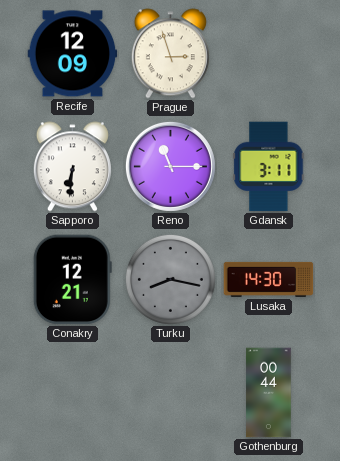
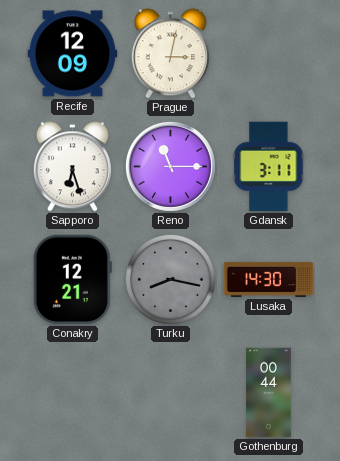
Prague: 2:57 -> 3:02 (170, 54)
Sapporo: 6:31 -> 6:27 (72, 167)
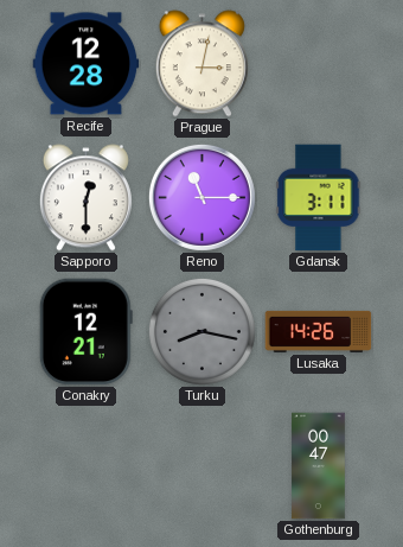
Recife: 12:09 -> 12:28 (87, 64)
Sapporo: 6:27 -> 12:30 (85, 198)
Lusaka: 14:30 -> 14:26 (319, 331)
Gothenburg: 00:44 -> 00:47 (319, 466)
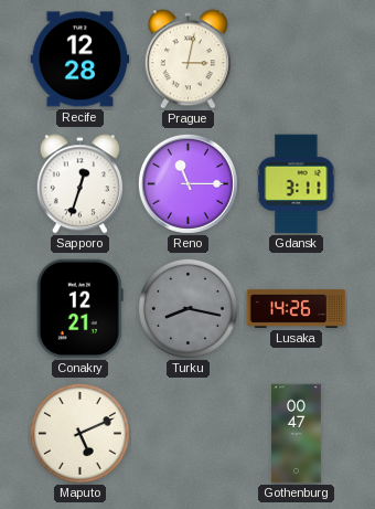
Sapporo: 12:30 -> 12:33 (79, 184)
Maputo: none -> 5:11 (79, 433)
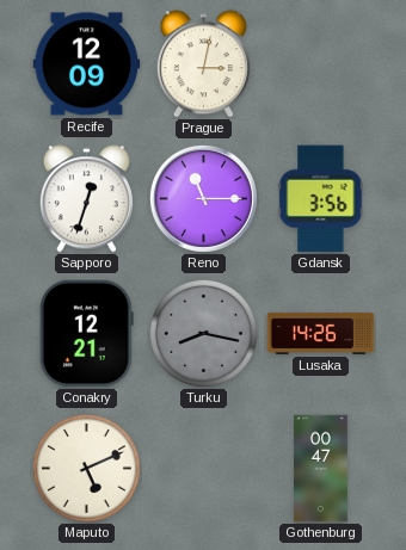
Recife: 12:28 -> 12:09 (87, 64)
Gdansk: 3:11 -> 3:56 (321, 199)
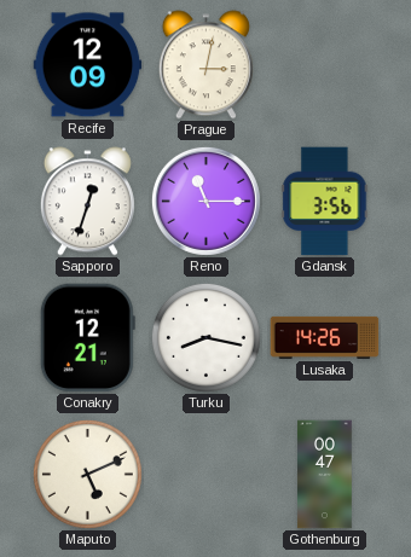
Turku dial: grey -> white (205, 337)
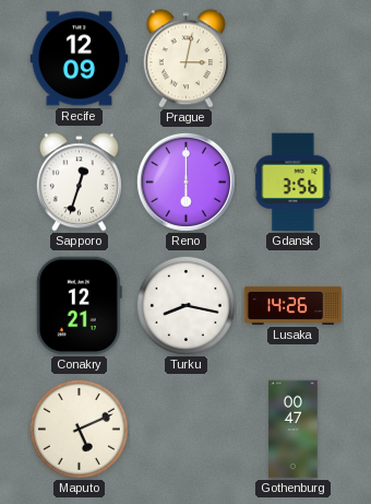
Reno: 11:15 -> 6:00 (185, 181)
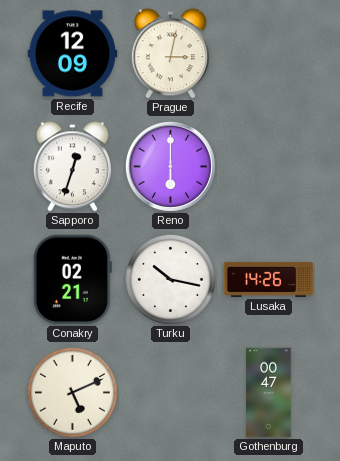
Gdansk: 3:56 -> none (294, 183)
Conakry: 12:21 -> 02:21 (72, 280)
Turku: 8:17 -> 10:17 (170, 279)
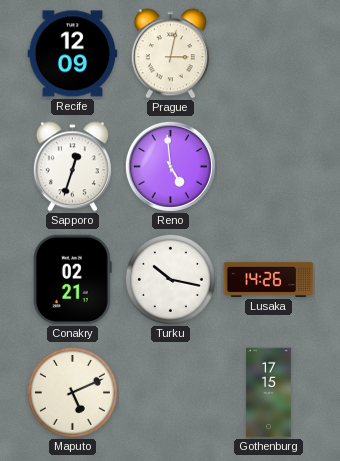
Reno: 6:00 -> 4:59 (170, 166)
Gothenburg: 00:47 -> 17:15 (269, 393)
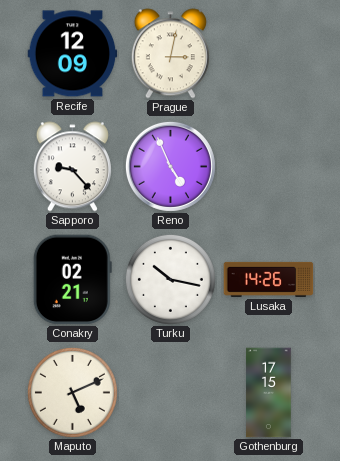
Sapporo: 12:33 -> 9:23 (72, 167)
Reno: 4:59 -> 4:56 (170, 166)
